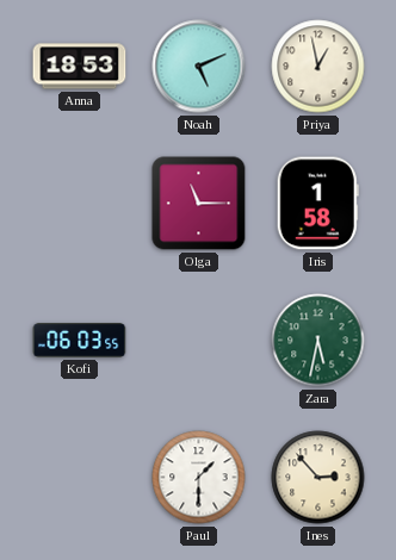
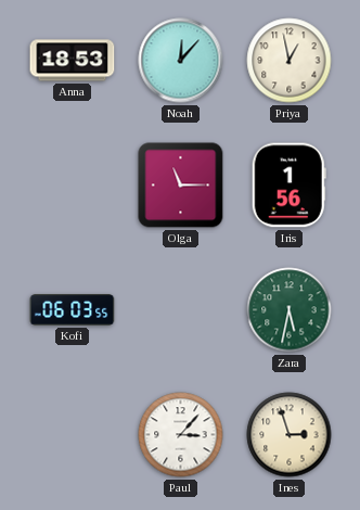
Noah: 5:11 -> 12:07 (181, 61)
Iris: 1:58 -> 1:56 (288, 186)
Paul: 1:30 -> 3:07 (181, 435)
Ines: 2:53 -> 2:57 (290, 435)
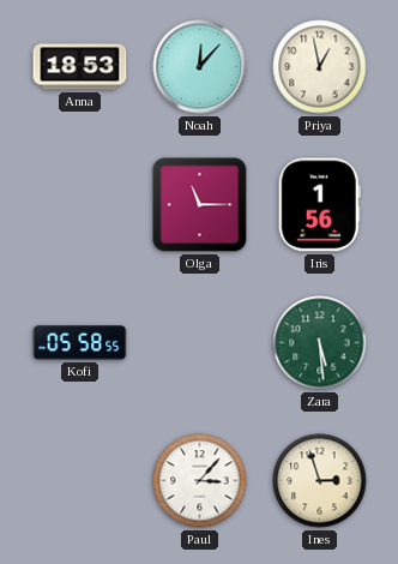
Kofi: 06:03 -> 05:58 (80, 343)
Zara: 5:32 -> 5:29 (320, 343)
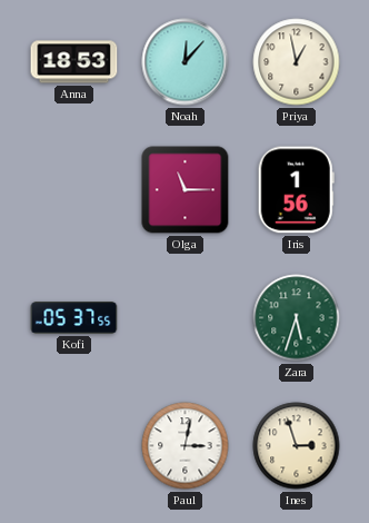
Kofi: 05:58 -> 05:37 (74, 318)
Zara: 5:29 -> 5:33 (297, 318)
Paul: 3:07 -> 3:02 (186, 446)
